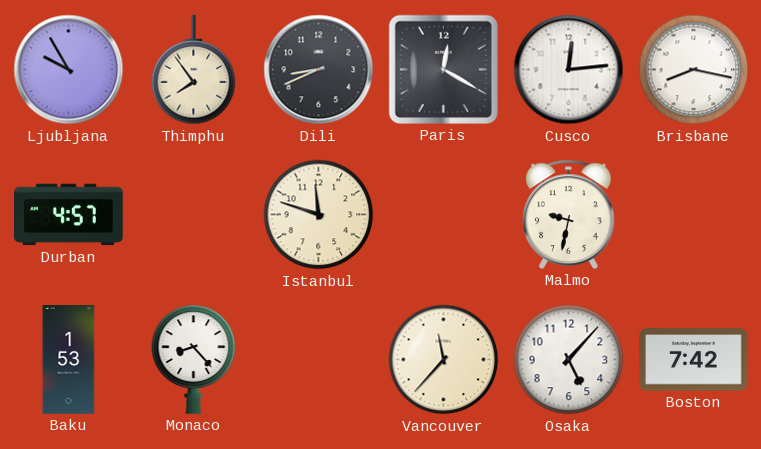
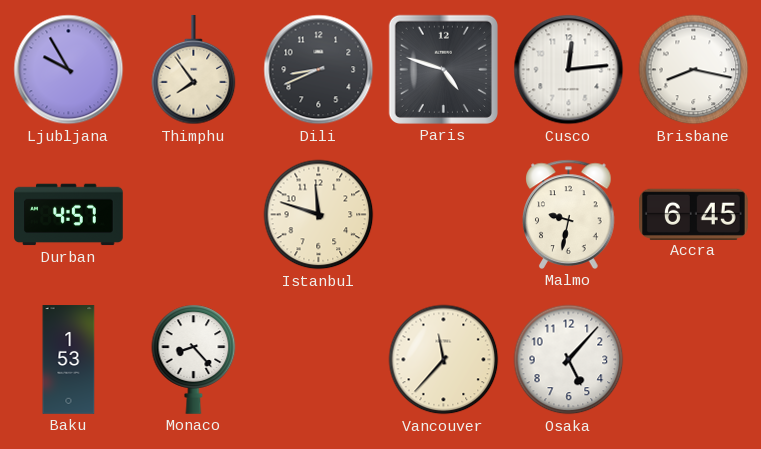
Paris: 12:20 -> 4:48 (443, 69)
Accra: none -> 6:45 (694, 214)
Boston: 7:42 -> none (694, 360)
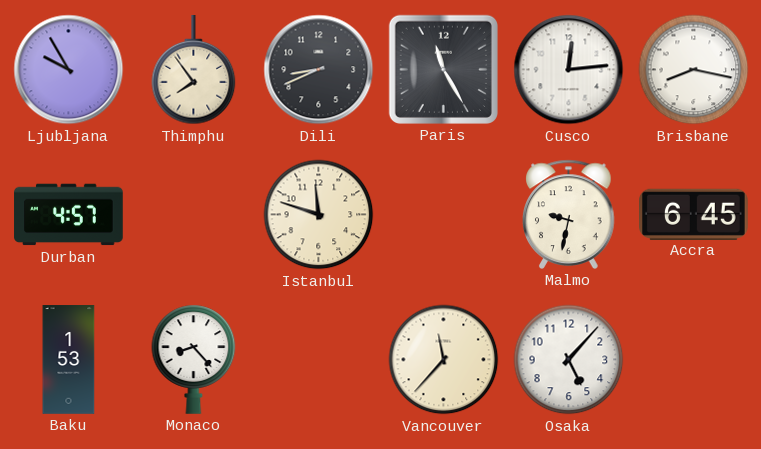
Paris: 4:48 -> 11:25 (443, 69)
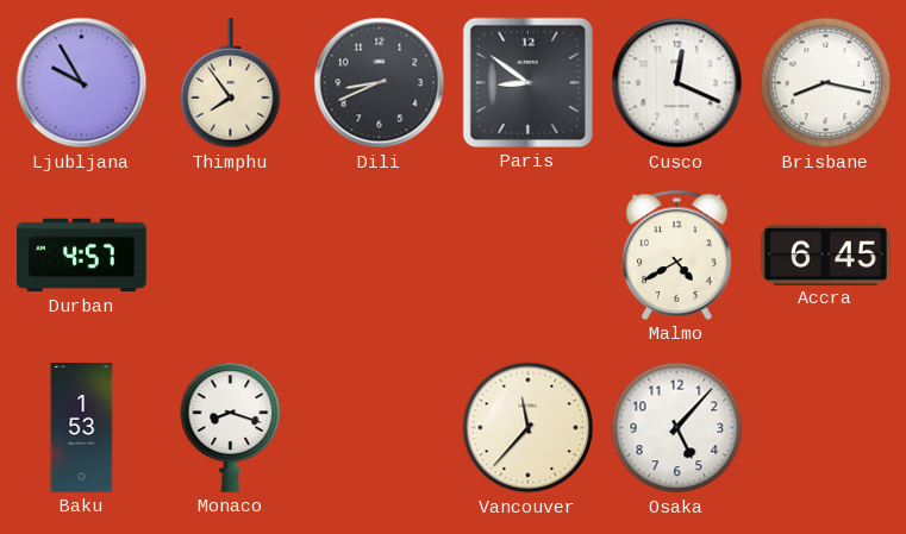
Paris: 11:25 -> 8:51 (527, 82)
Cusco: 12:14 -> 12:19 (677, 83)
Istanbul: 11:48 -> none (319, 215)
Malmo: 9:32 -> 4:40 (677, 255)
Monaco: 8:23 -> 8:18 (231, 427)
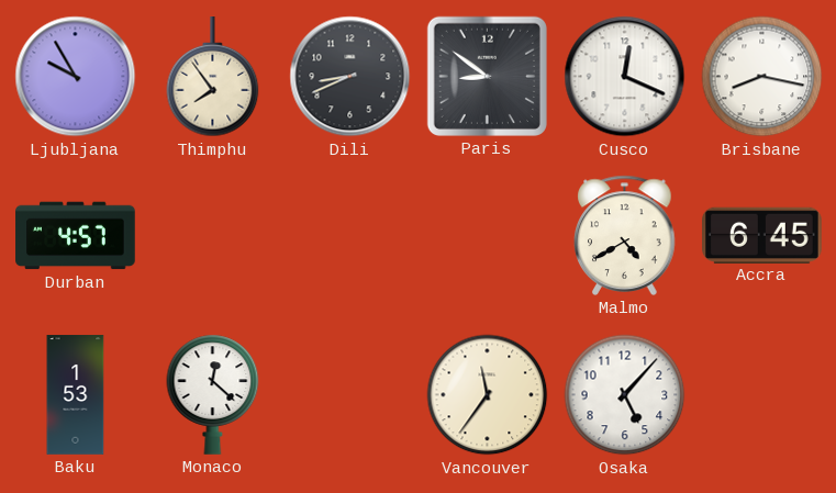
Monaco: 8:18 -> 12:22 (213, 394)
Vancouver: 11:37 -> 11:36 (488, 395)
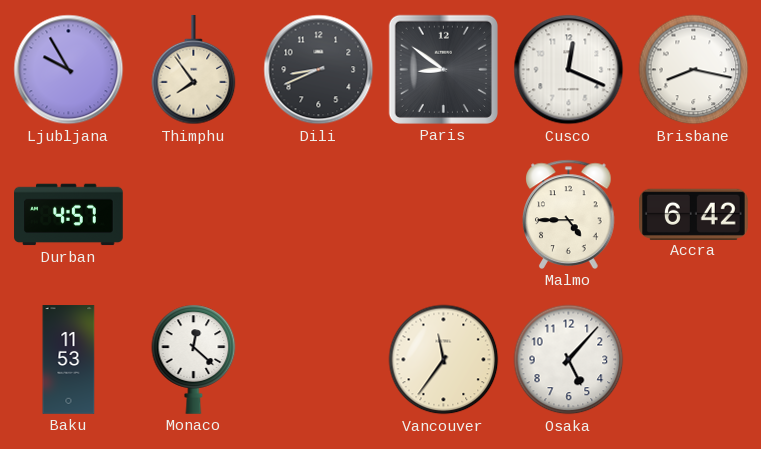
Malmo: 4:40 -> 4:45 (569, 214)
Accra: 6:45 -> 6:42 (694, 214)
Baku: 1:53 -> 11:53 (69, 360)
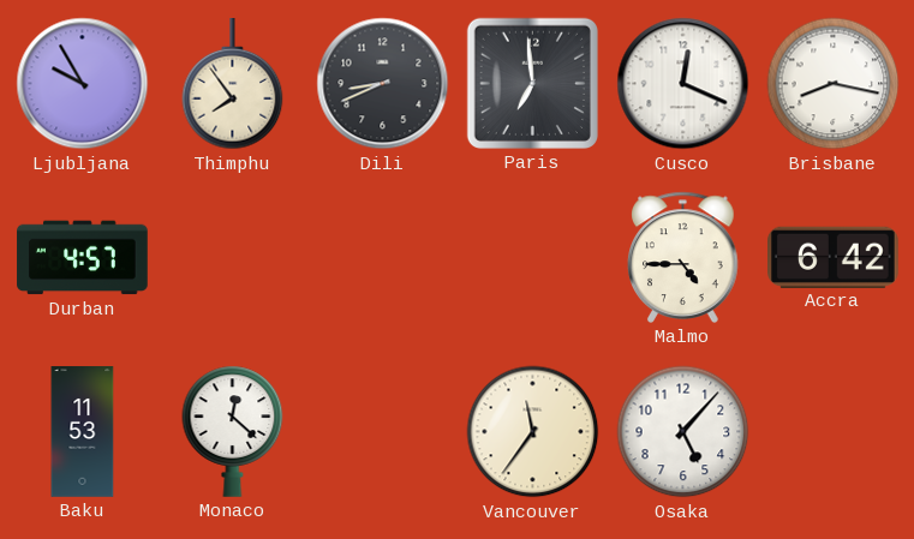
Paris: 8:51 -> 6:59 (532, 83)
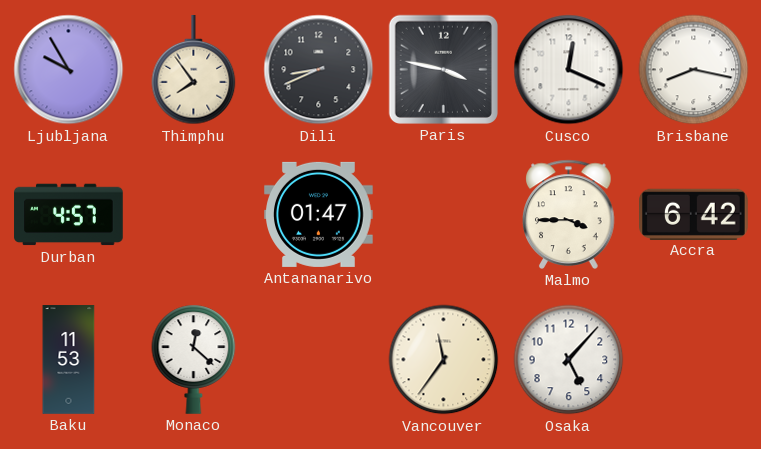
Paris: 6:59 -> 3:47 (443, 69)
Antananarivo: none -> 01:47 (319, 214)
Malmo: 4:45 -> 3:45 (569, 214)
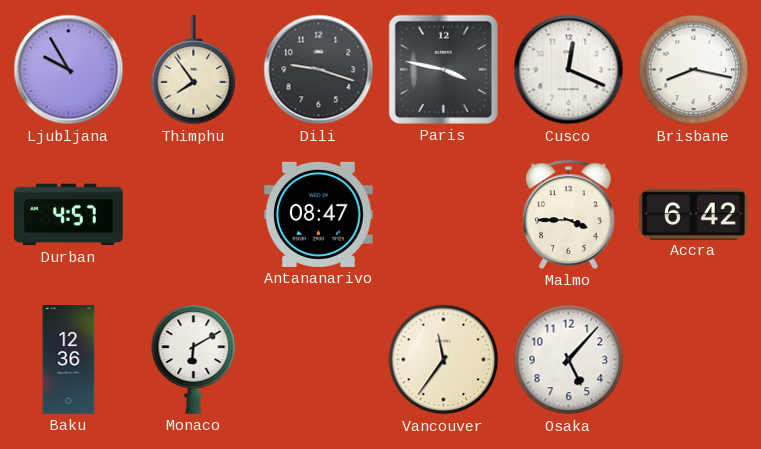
Dili: 8:41 -> 9:18 (319, 70)
Antananarivo: 01:47 -> 08:47 (319, 214)
Baku: 11:53 -> 12:36 (69, 360)
Monaco: 12:22 -> 6:10 (194, 359)
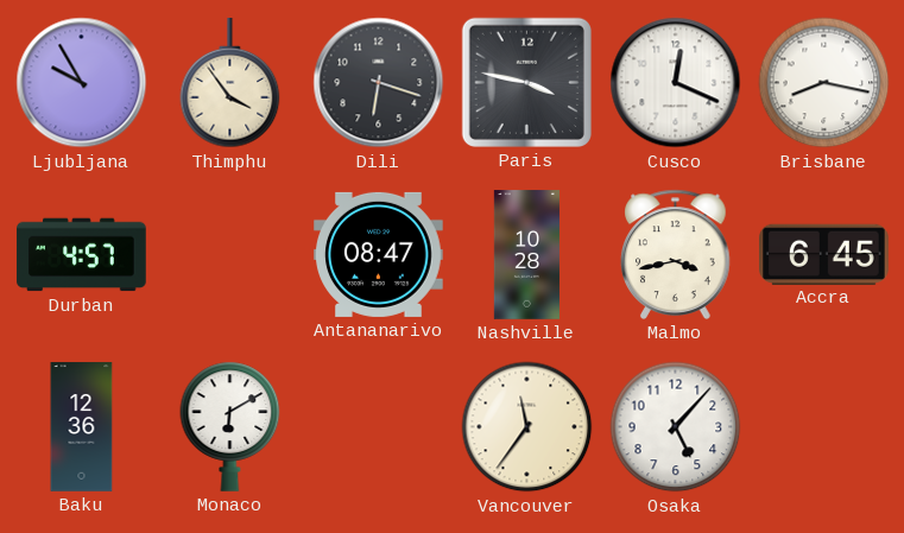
Thimphu: 7:54 -> 3:54 (230, 83)
Dili: 9:18 -> 6:18 (379, 83)
Nashville: none -> 10:28 (526, 255)
Malmo: 3:45 -> 3:43 (676, 254)
Accra: 6:42 -> 6:45 (824, 254)
